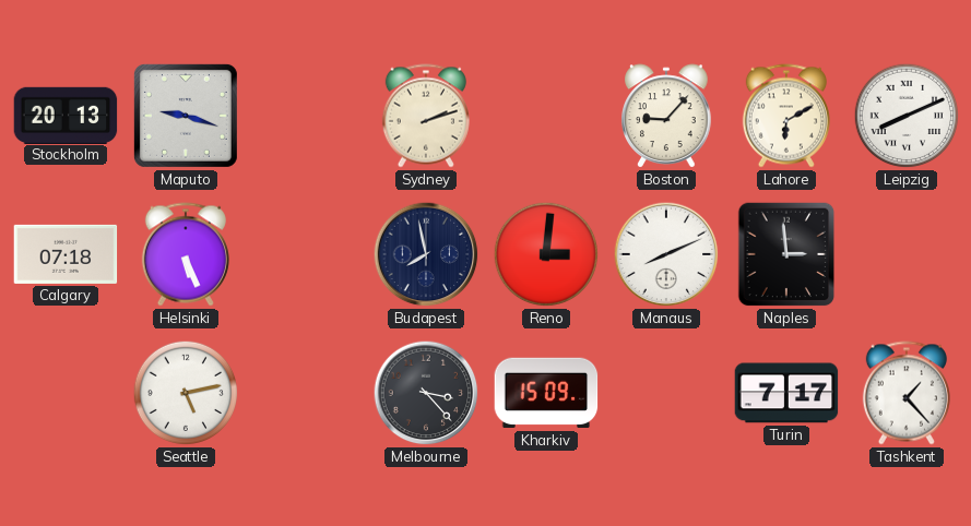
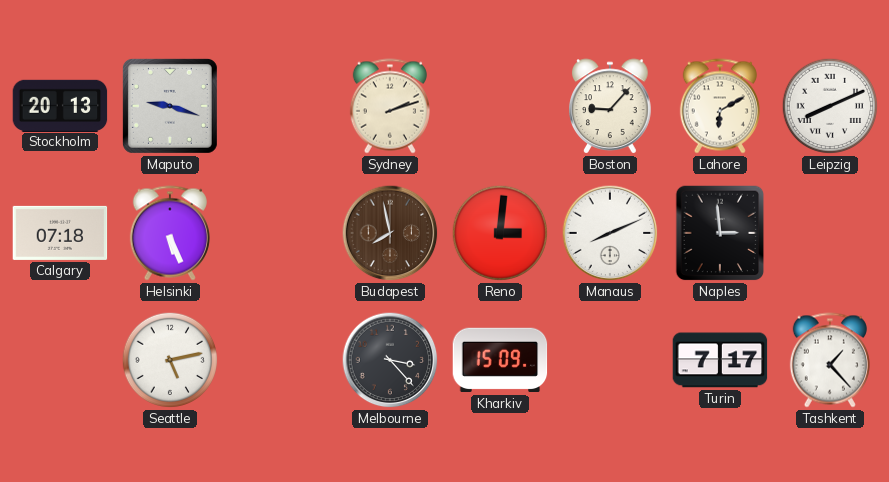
Budapest dial: navy -> brown (390, 233)
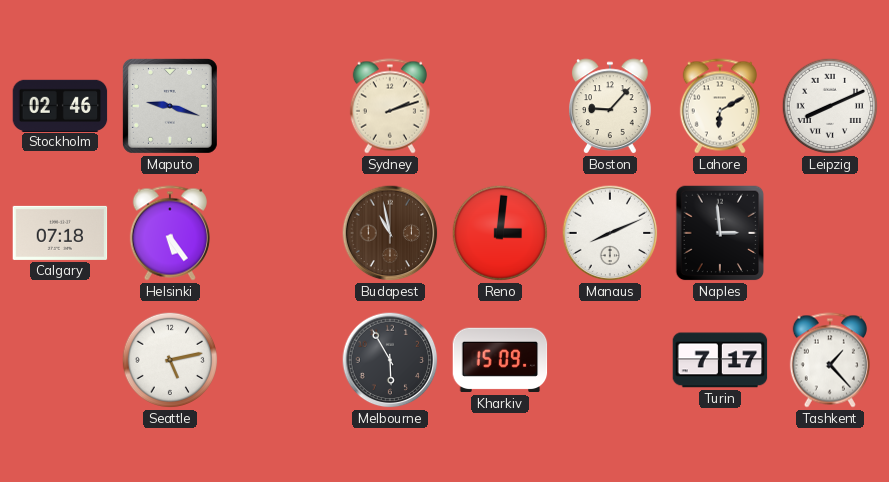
Stockholm: 20:13 -> 02:46 (60, 105)
Helsinki: 5:26 -> 5:24 (170, 233)
Budapest: 7:58 -> 10:58 (390, 233)
Melbourne: 3:23 -> 5:55 (390, 360)
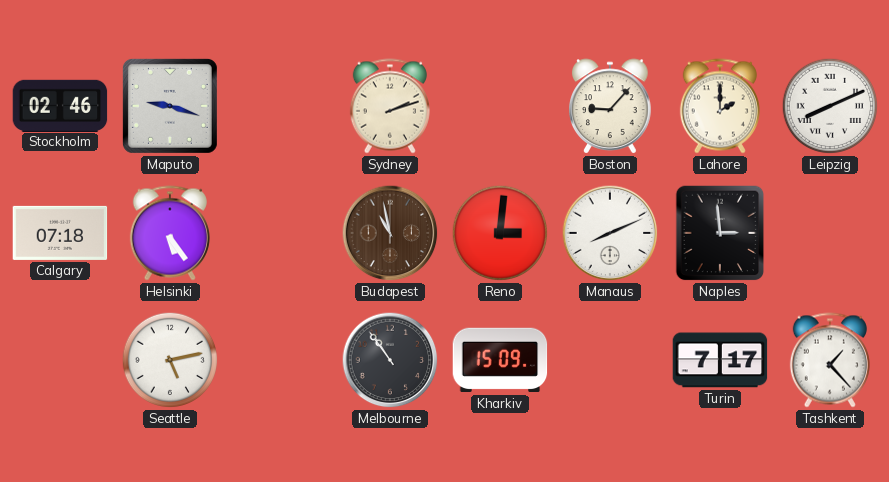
Lahore: 6:10 -> 2:00 (720, 106)
Melbourne: 5:55 -> 10:54 (390, 360)
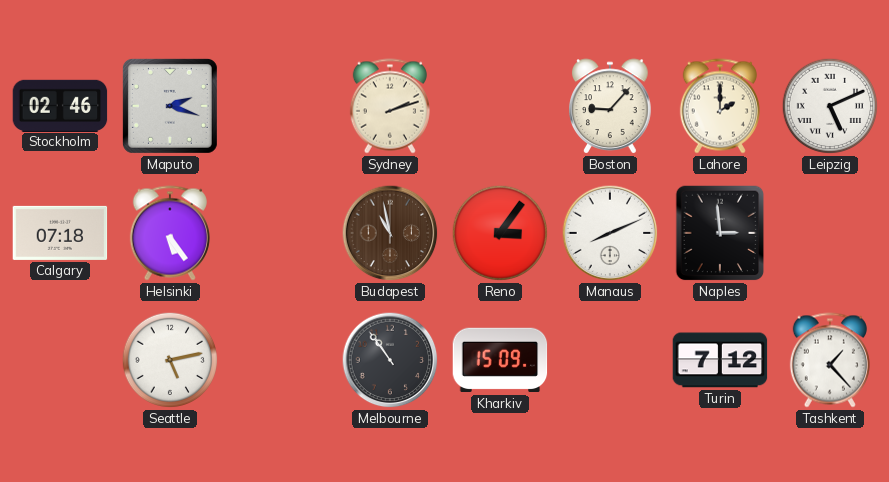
Maputo: 9:18 -> 2:18 (170, 106)
Leipzig: 8:11 -> 5:11 (830, 106)
Reno: 3:01 -> 3:06 (500, 233)
Turin: 7:17 -> 7:12 (720, 360)
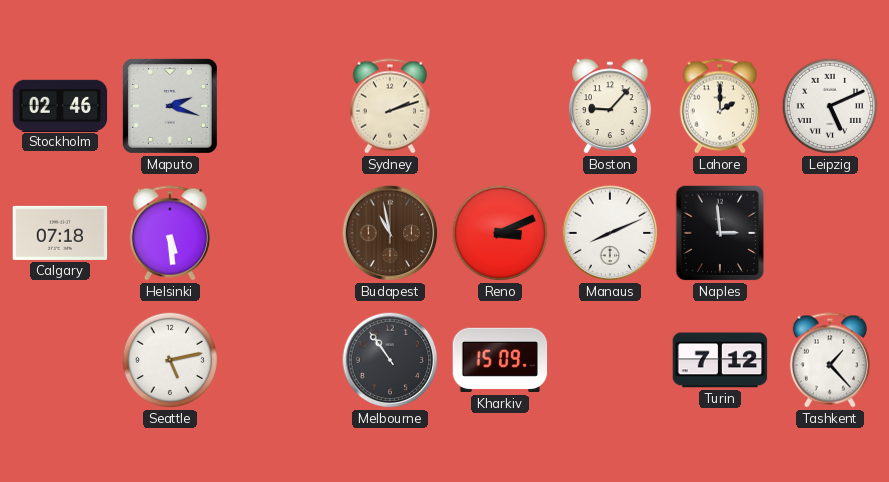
Helsinki: 5:24 -> 5:29 (170, 233)
Reno: 3:06 -> 3:11 (500, 233)
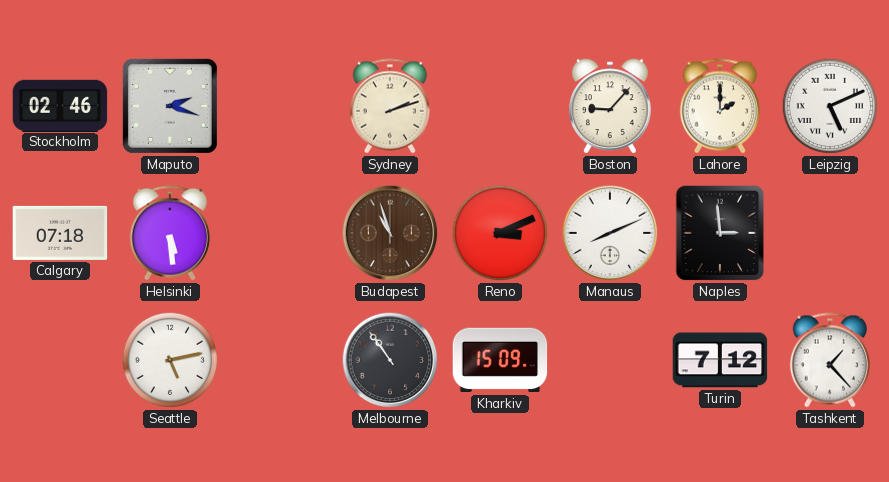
Budapest: 10:58 -> 10:57 (390, 233)
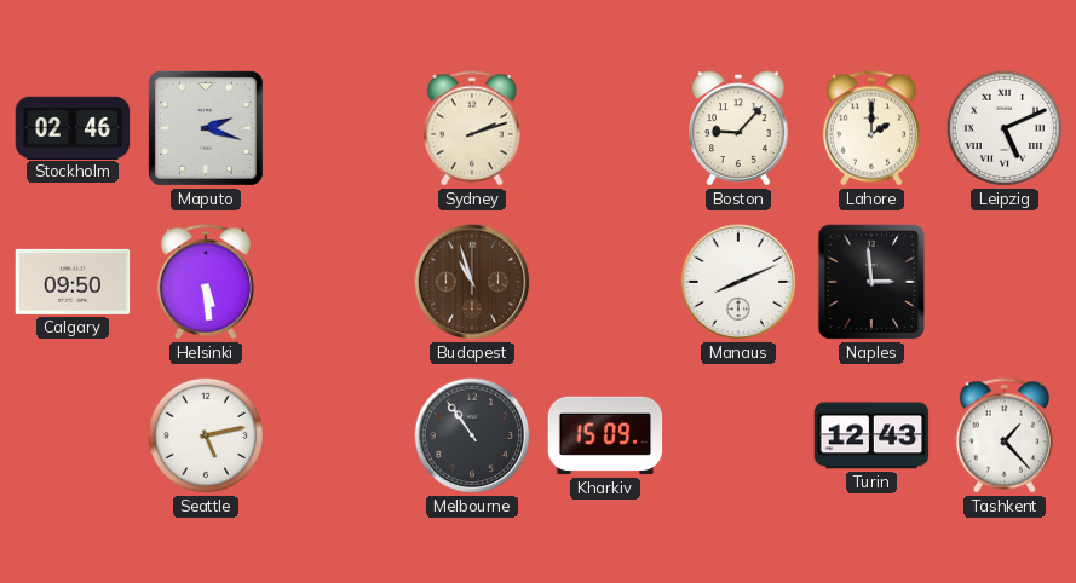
Calgary: 07:18 -> 09:50 (73, 282)
Reno: 3:11 -> none (500, 233)
Turin: 7:12 -> 12:43 (871, 435)
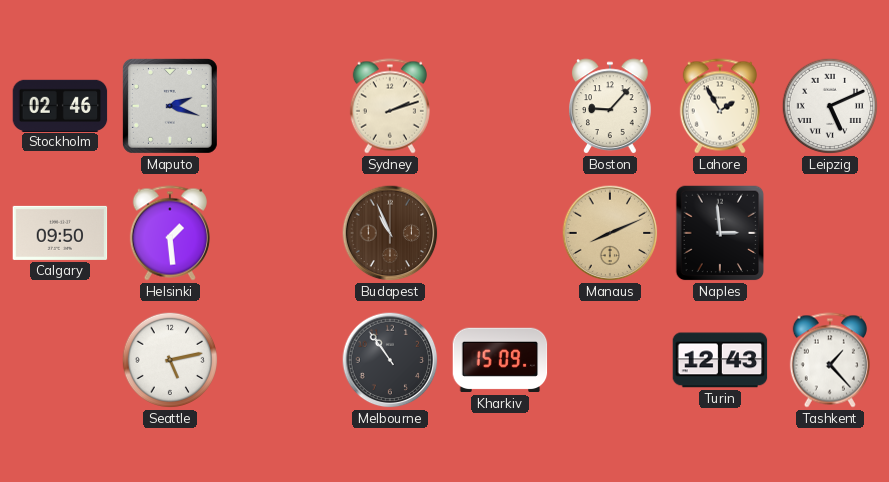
Lahore: 2:00 -> 1:55 (720, 106)
Helsinki: 5:29 -> 1:29 (170, 233)
Budapest: 10:57 -> 10:56 (390, 233)
Manaus dial: white -> champagne (610, 233)
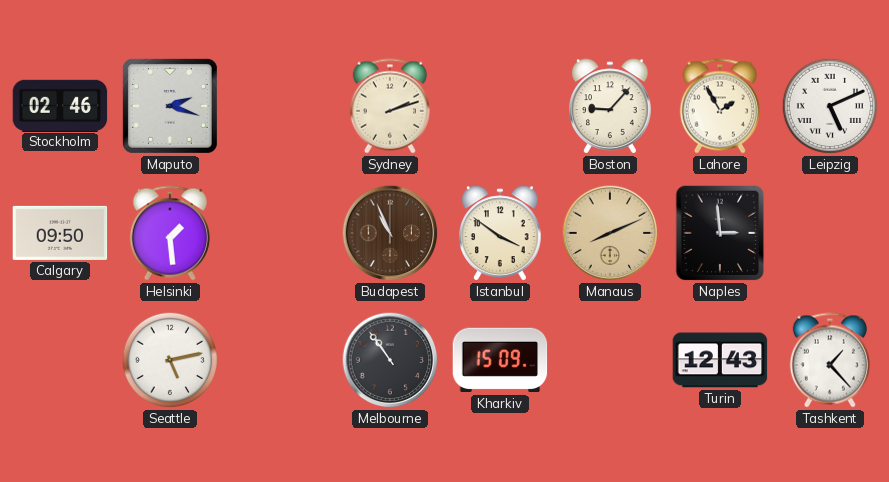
Istanbul: none -> 3:51 (500, 233)
